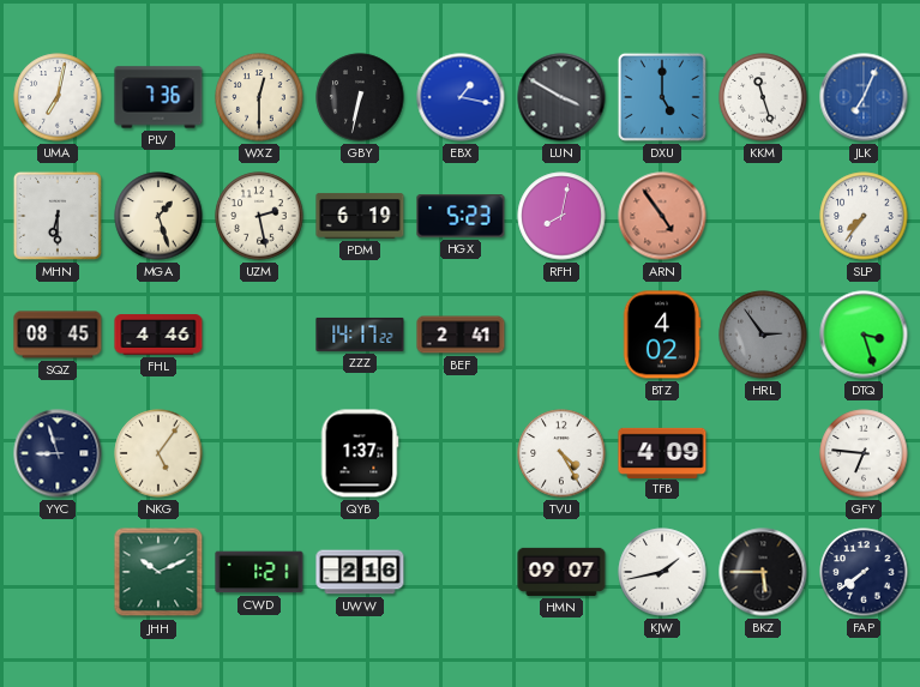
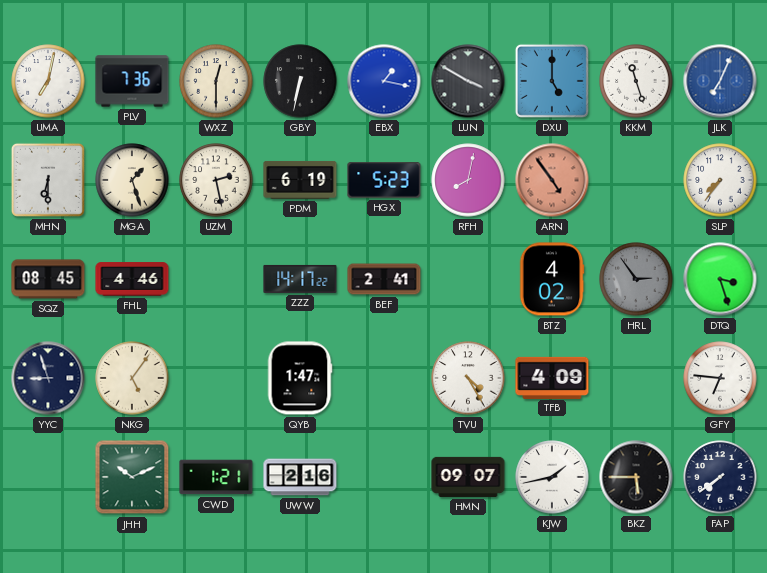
QYB: 1:37 -> 1:47 (300, 378)
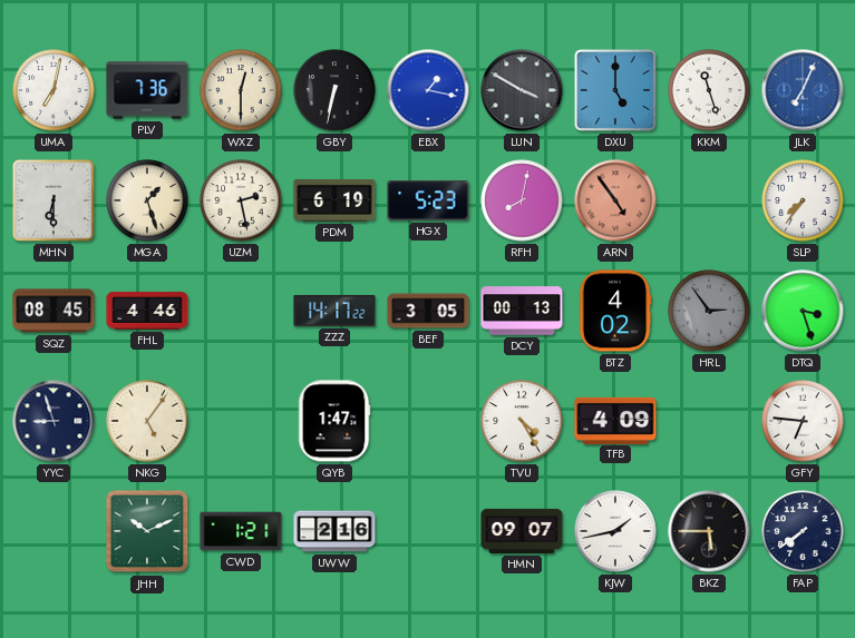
BEF: 2:41 -> 3:05 (428, 311)
DCY: none -> 00:13 (522, 311)
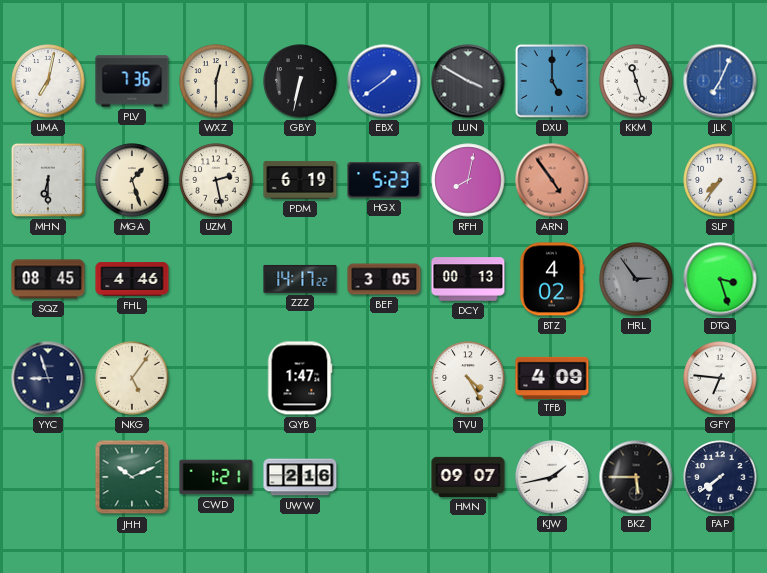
EBX: 1:17 -> 1:39 (384, 81)
